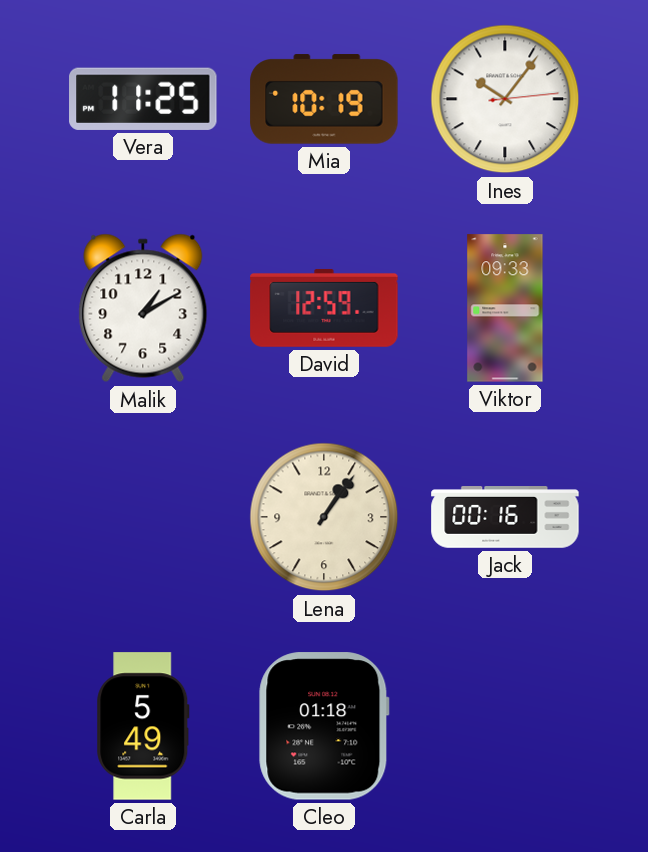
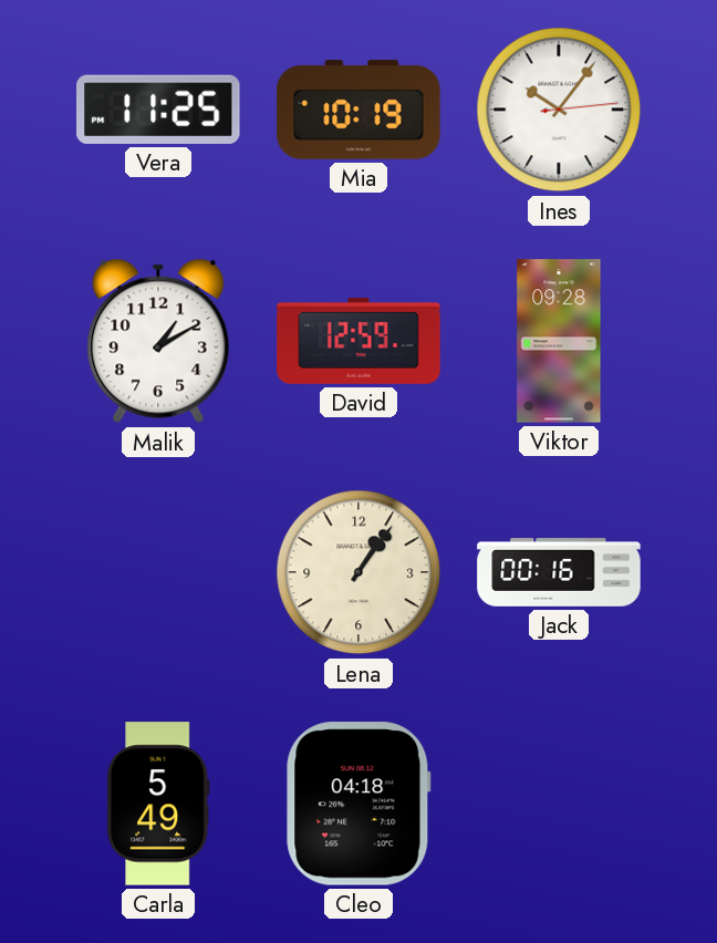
Viktor: 09:33 -> 09:28 (559, 341)
Cleo: 01:18 -> 04:18 (358, 804)
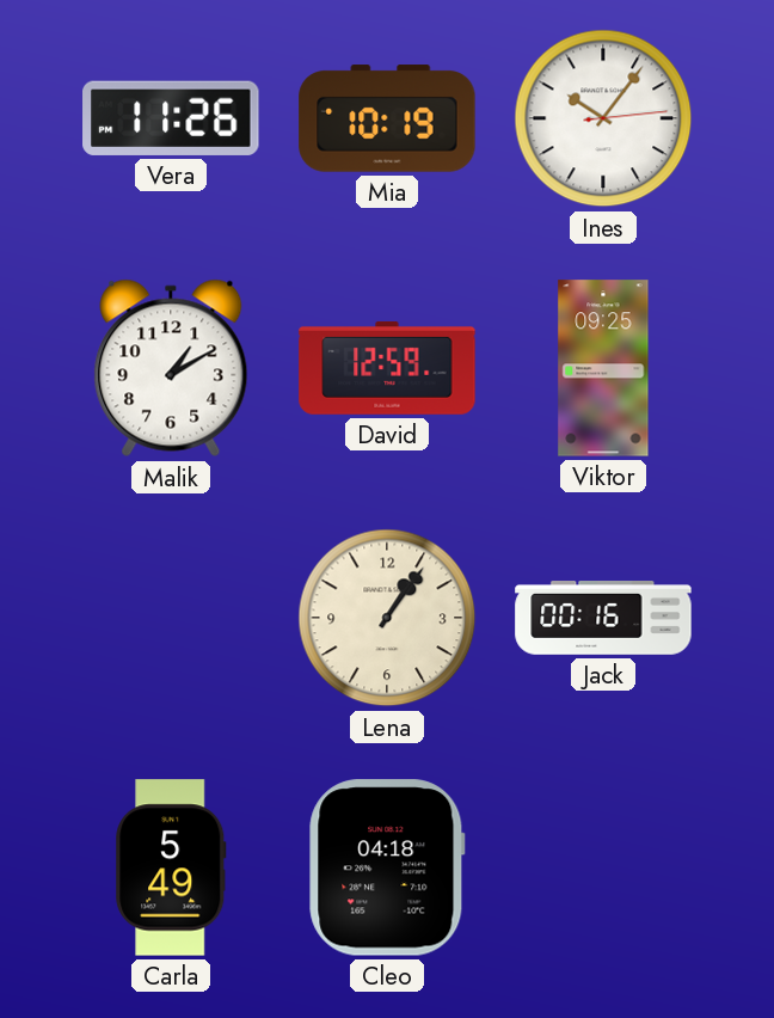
Vera: 11:25 -> 11:26 (171, 118)
Viktor: 09:28 -> 09:25 (603, 368)
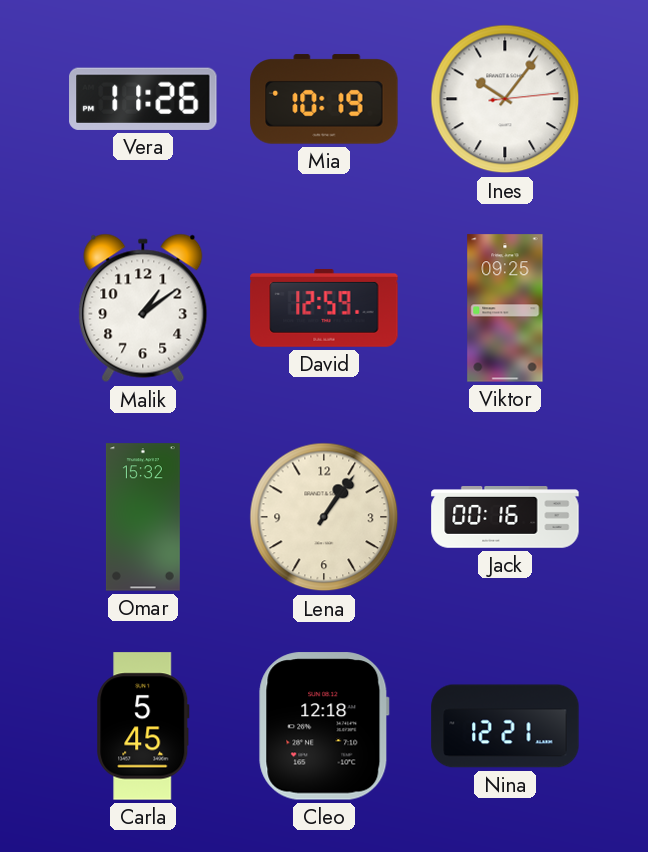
Malik: 1:10 -> 1:09 (143, 308)
Omar: none -> 15:32 (143, 517)
Carla: 5:49 -> 5:45 (143, 726)
Cleo: 04:18 -> 12:18 (324, 726)
Nina: none -> 12:21 (505, 726)
